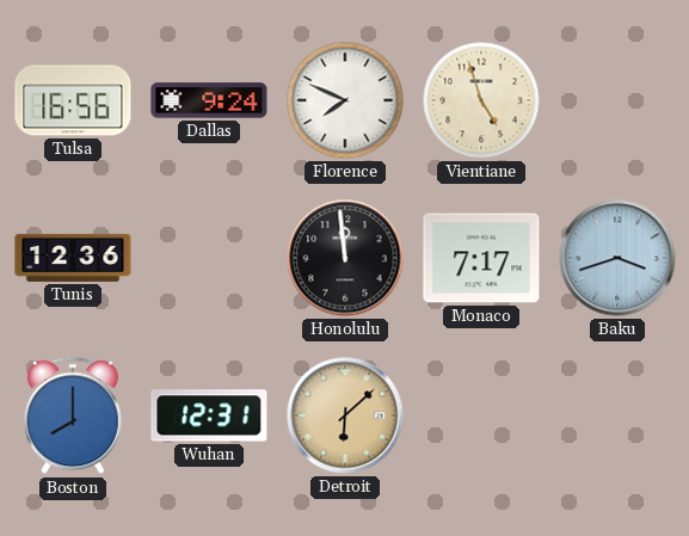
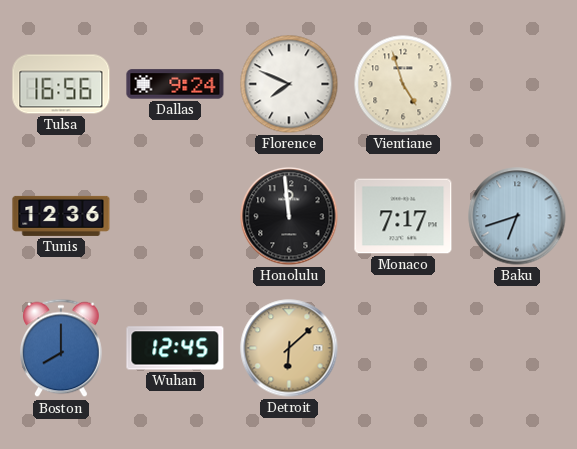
Baku: 3:42 -> 6:42 (517, 216)
Wuhan: 12:31 -> 12:45 (175, 348)
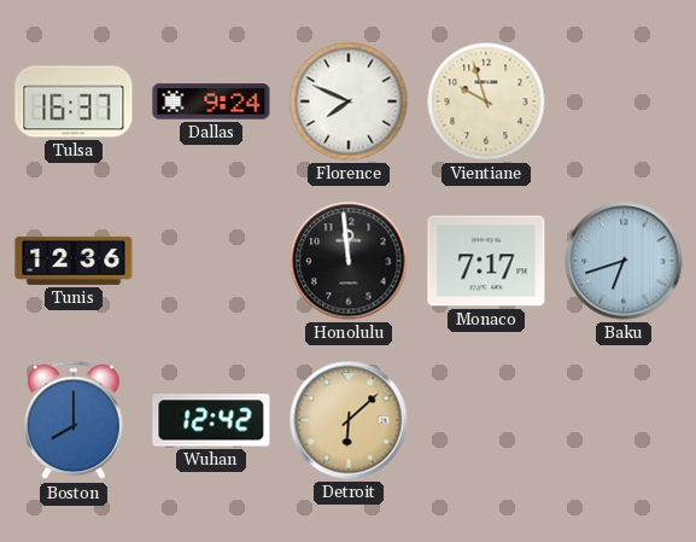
Tulsa: 16:56 -> 16:37 (74, 101)
Vientiane: 4:57 -> 9:57 (486, 101)
Wuhan: 12:45 -> 12:42 (211, 420)
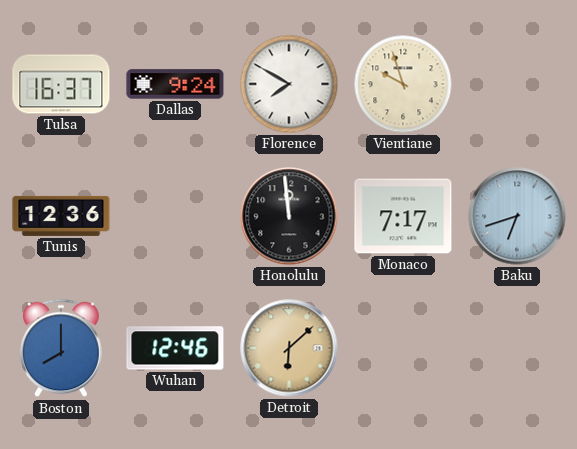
Florence: 7:49 -> 7:50 (289, 84)
Wuhan: 12:42 -> 12:46 (175, 348)
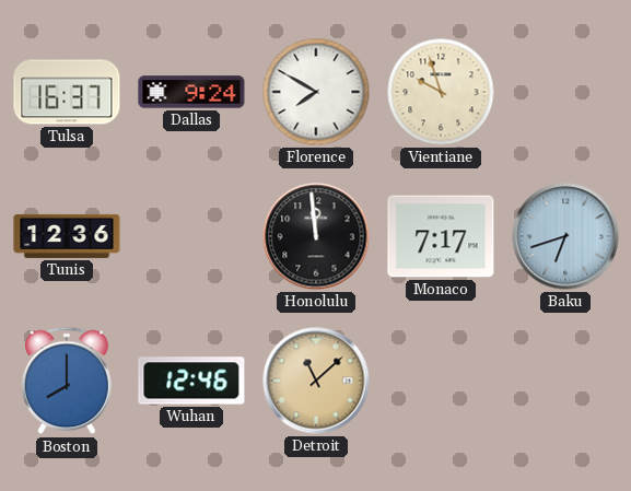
Detroit: 6:08 -> 11:08 (316, 381)
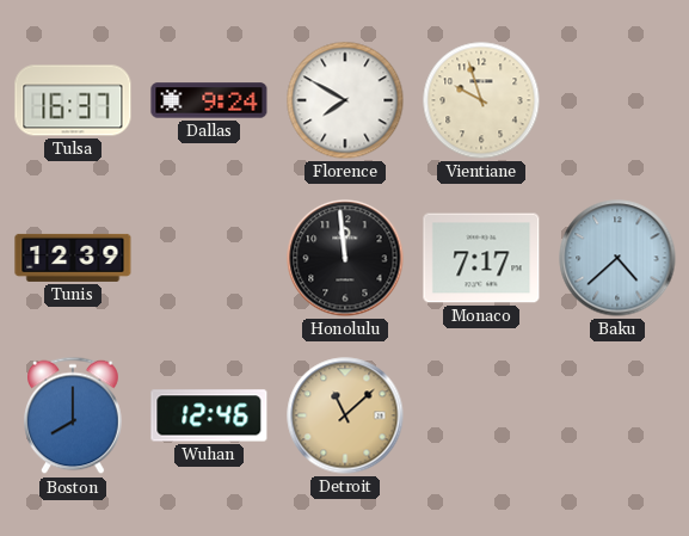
Tunis: 12:36 -> 12:39 (73, 258)
Baku: 6:42 -> 4:38 (617, 258)
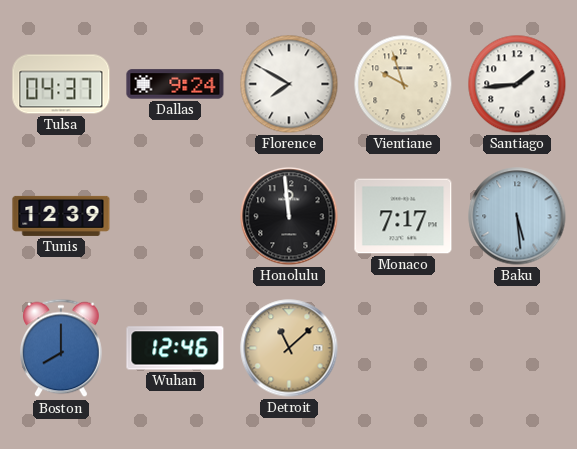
Tulsa: 16:37 -> 04:37 (61, 84)
Santiago: none -> 1:44 (517, 84)
Baku: 4:38 -> 5:29 (517, 216)
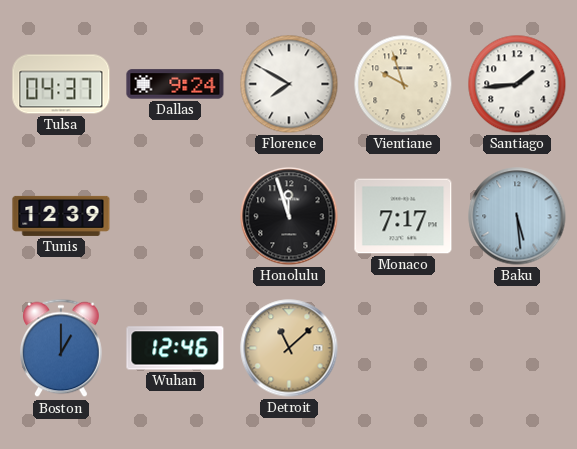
Honolulu: 11:59 -> 11:57 (289, 216)
Boston: 8:00 -> 1:00 (62, 348)
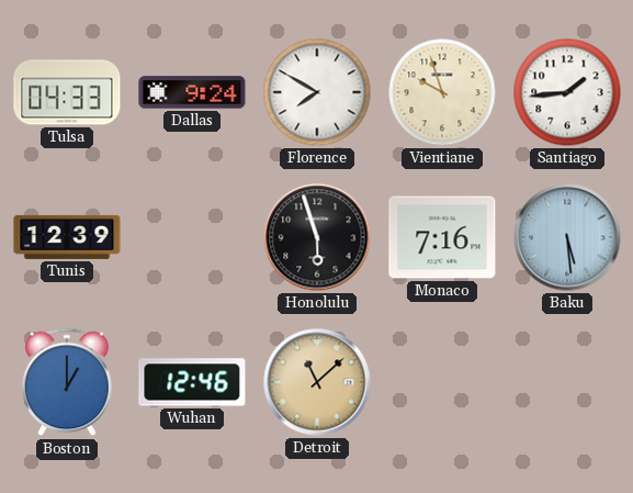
Tulsa: 04:37 -> 04:33 (67, 92)
Honolulu: 11:57 -> 5:57 (317, 237)
Monaco: 7:17 -> 7:16 (442, 237)
